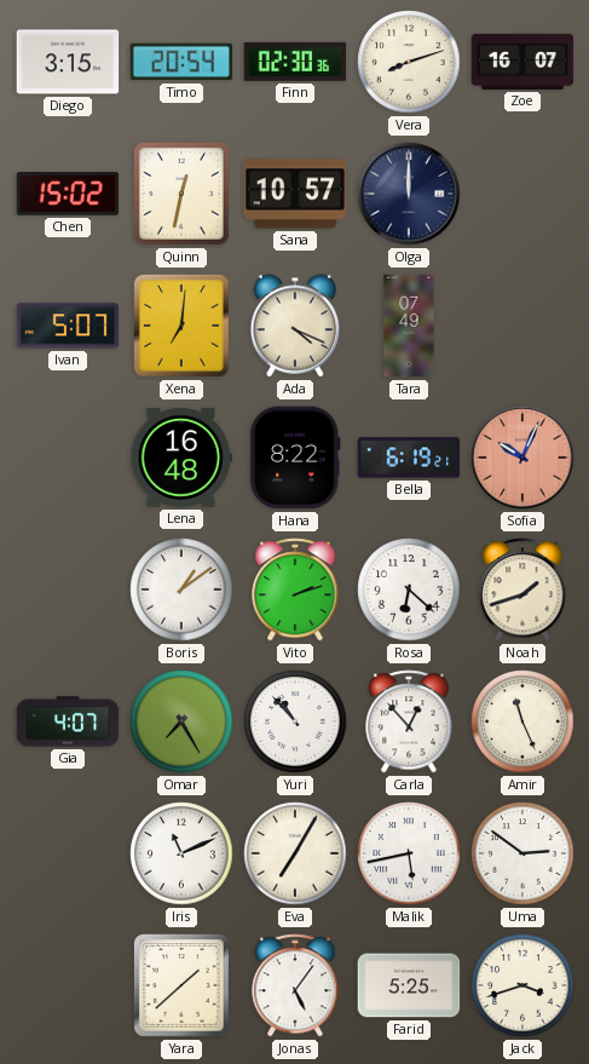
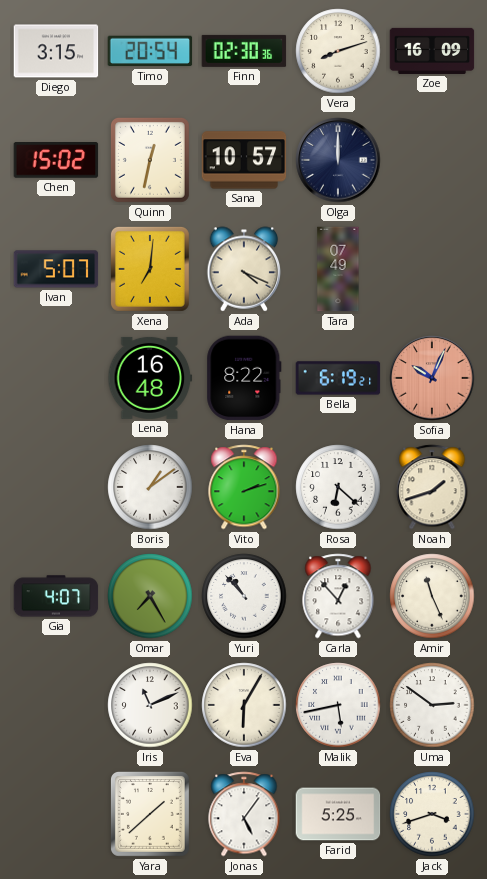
Zoe: 16:07 -> 16:09 (432, 51)
Eva: 7:05 -> 6:05 (244, 705)
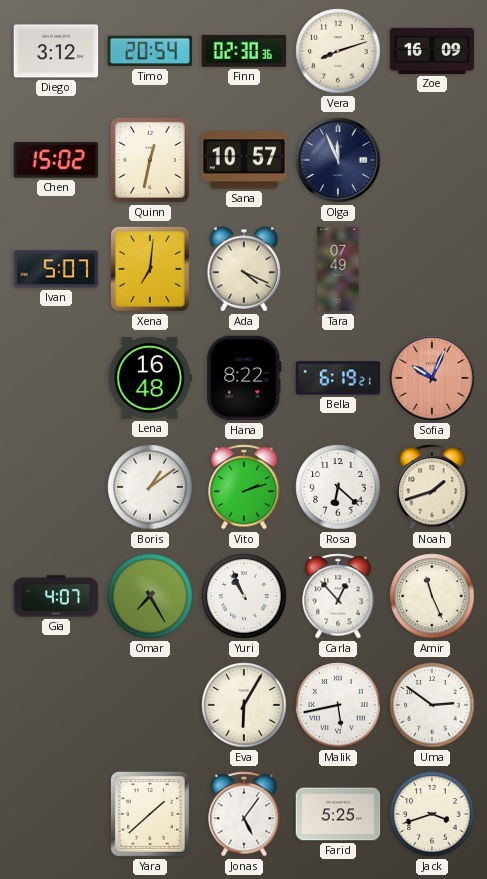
Diego: 3:15 -> 3:12 (56, 51)
Olga: 12:00 -> 11:56 (338, 160)
Yuri: 10:53 -> 10:56 (244, 596)
Iris: 11:11 -> none (150, 705)
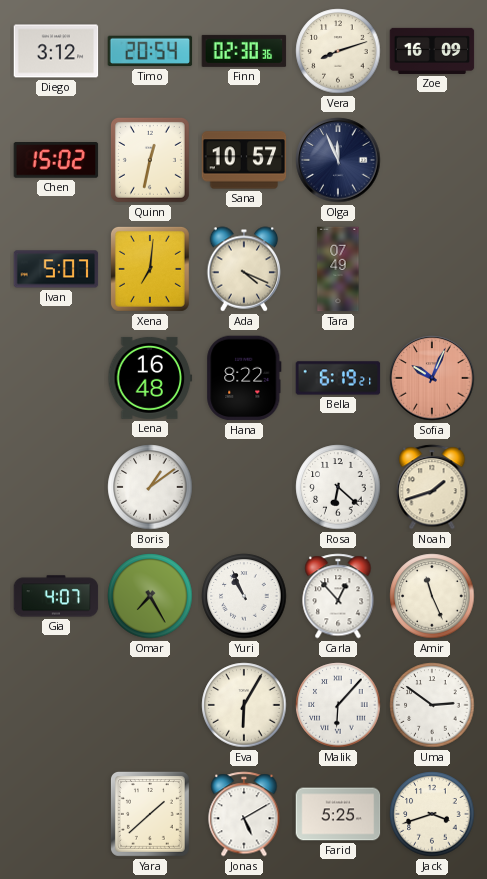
Vito: 2:12 -> none (244, 487)
Malik: 5:43 -> 6:07 (338, 705)
Jonas: 5:06 -> 5:10 (244, 814)
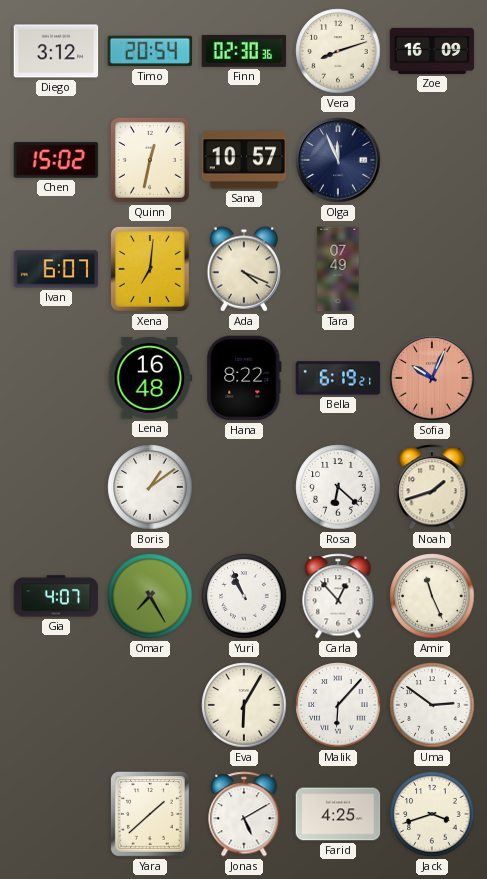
Ivan: 5:07 -> 6:07 (56, 269)
Farid: 5:25 -> 4:25 (338, 814)
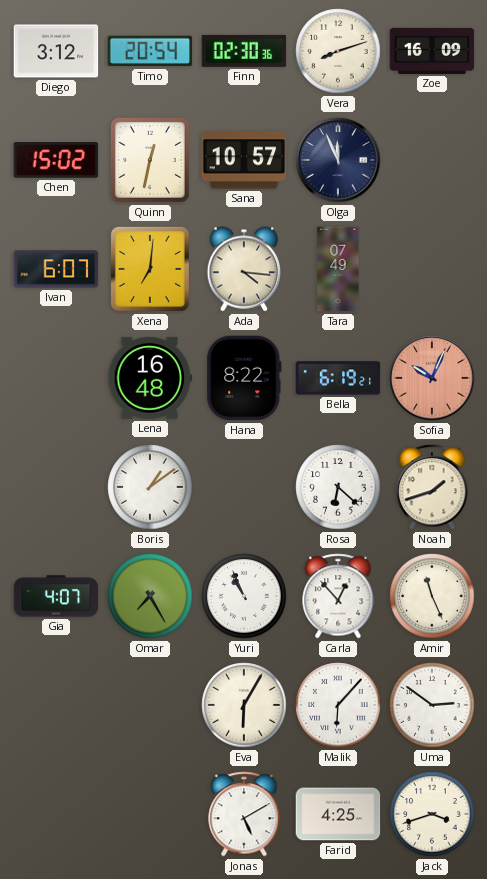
Ada: 4:19 -> 4:16 (244, 269)
Yara: 1:38 -> none (150, 814)
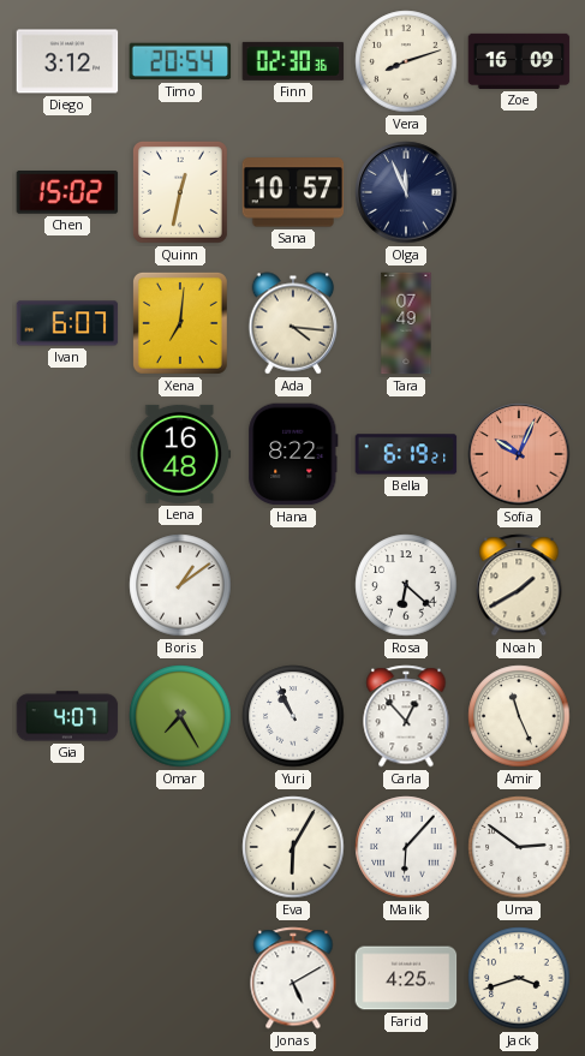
Noah: 1:42 -> 1:40 (519, 585)
